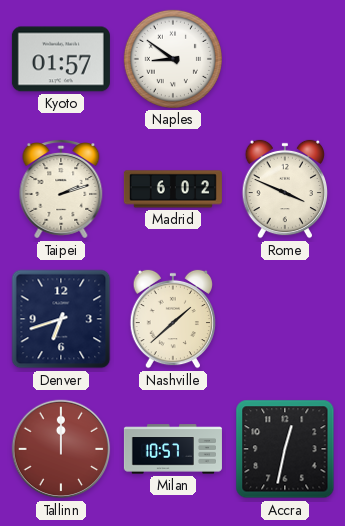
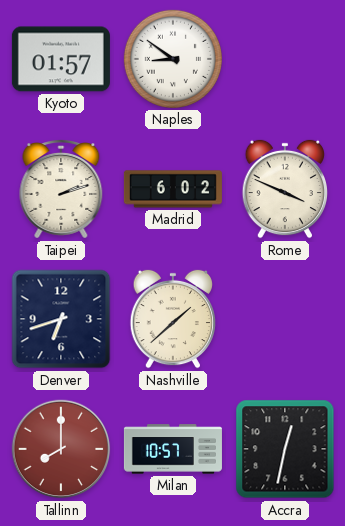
Tallinn: 12:00 -> 8:00 (61, 449)
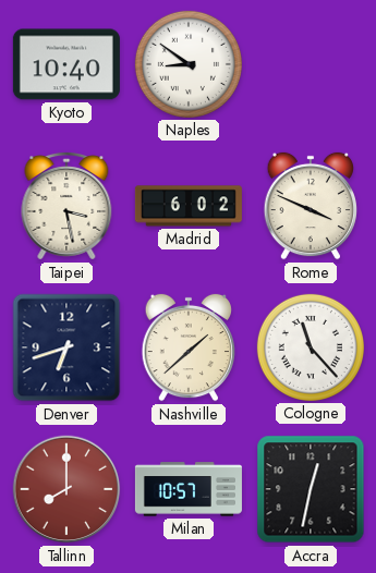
Kyoto: 01:57 -> 10:40 (66, 64)
Taipei: 2:12 -> 3:28 (66, 207)
Cologne: none -> 11:23 (311, 348)
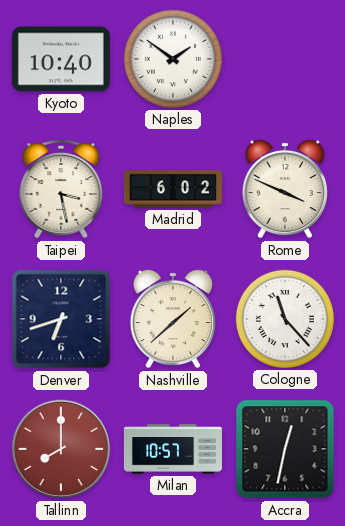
Naples: 8:51 -> 1:51 (173, 59)
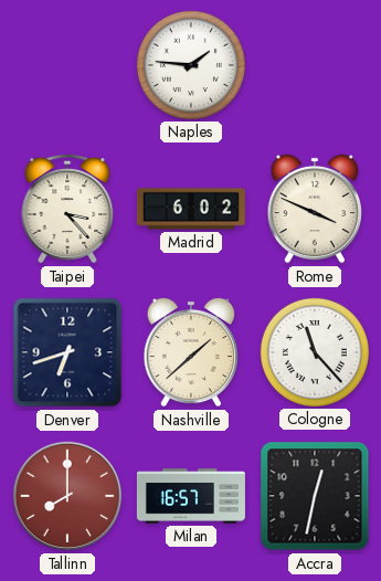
Kyoto: 10:40 -> none (61, 59)
Naples: 1:51 -> 1:46 (191, 65)
Taipei: 3:28 -> 3:23 (67, 210)
Milan: 10:57 -> 16:57 (191, 496)
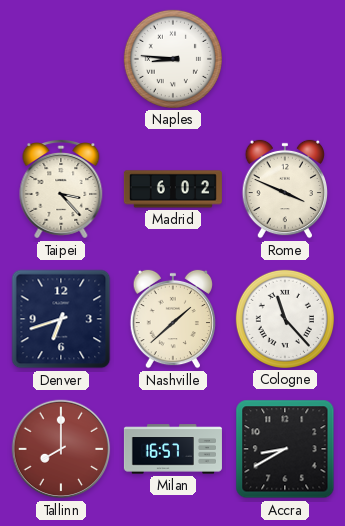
Naples: 1:46 -> 8:46 (173, 59)
Accra: 12:32 -> 8:40 (285, 449)
